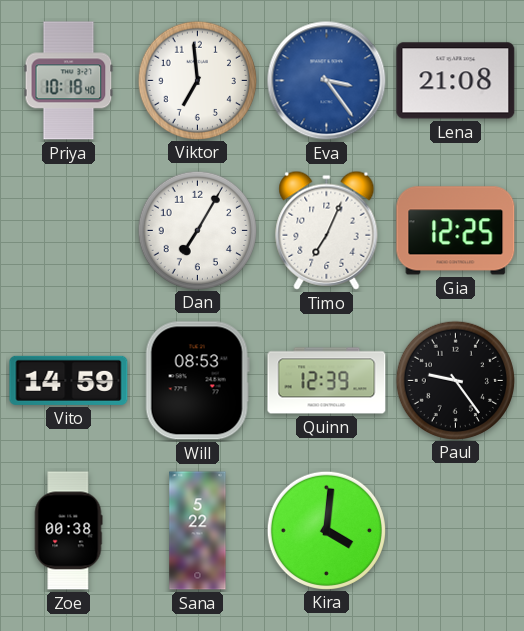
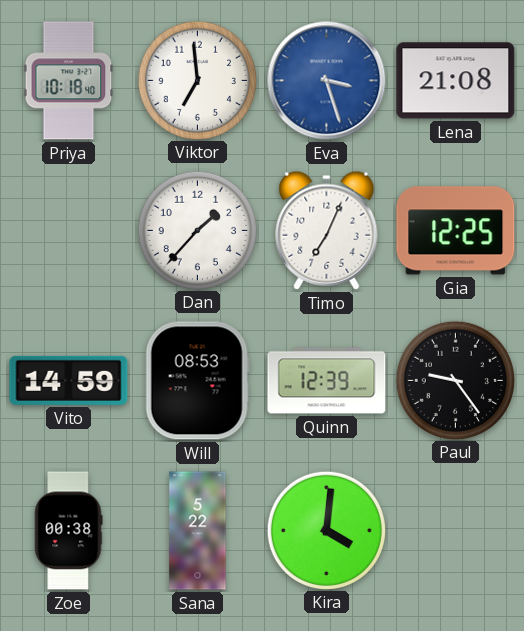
Eva: 3:24 -> 3:27 (327, 81)
Dan: 7:05 -> 1:37 (197, 230)
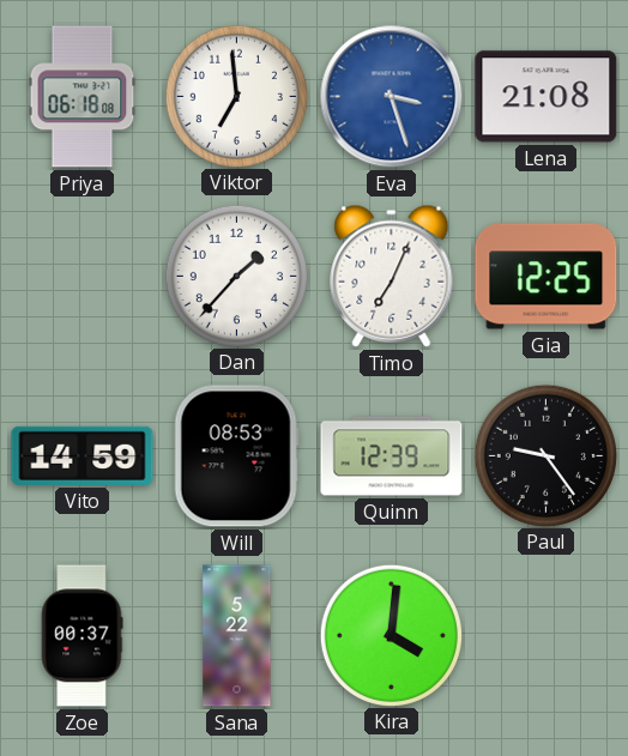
Priya: 10:18 -> 06:18 (83, 97)
Zoe: 00:38 -> 00:37 (81, 636)
